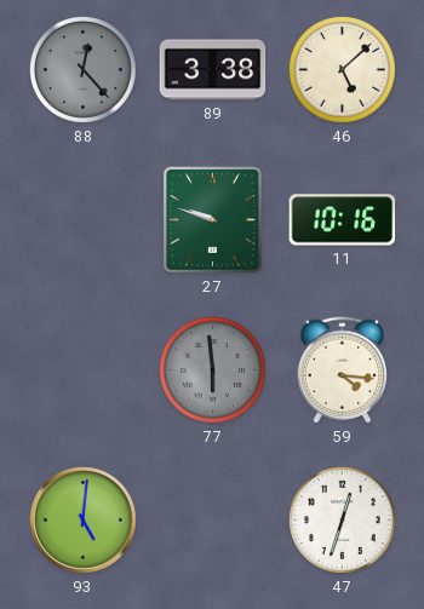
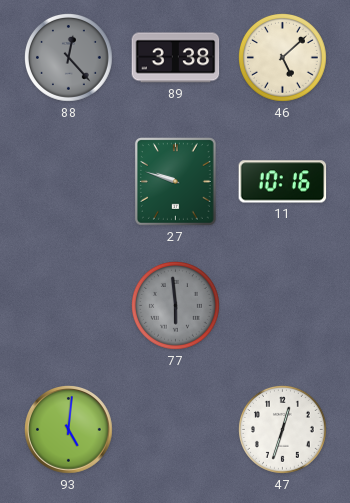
59: 4:16 -> none (342, 370)
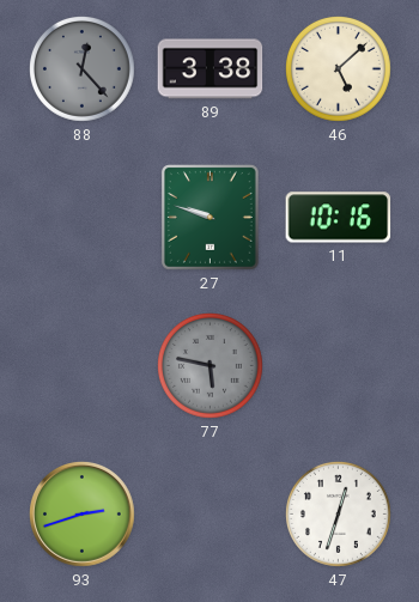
77: 5:59 -> 5:47 (211, 366)
93: 5:01 -> 2:42 (83, 515)
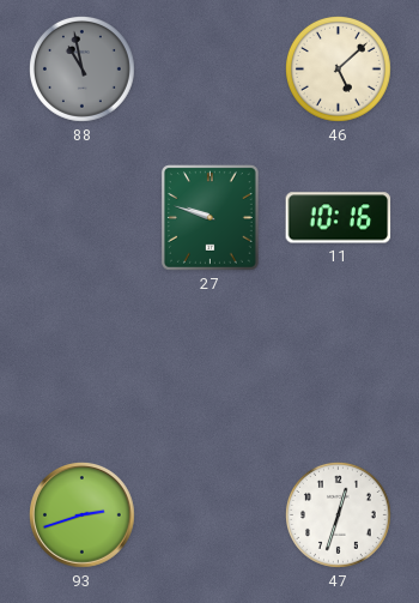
88: 12:23 -> 10:58 (83, 70)
89: 3:38 -> none (211, 69)
77: 5:47 -> none (211, 366)
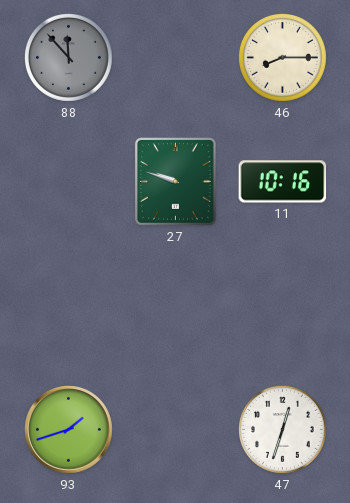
88: 10:58 -> 11:53 (69, 58)
46: 5:08 -> 8:15 (283, 58)
93: 2:42 -> 1:42 (69, 430)
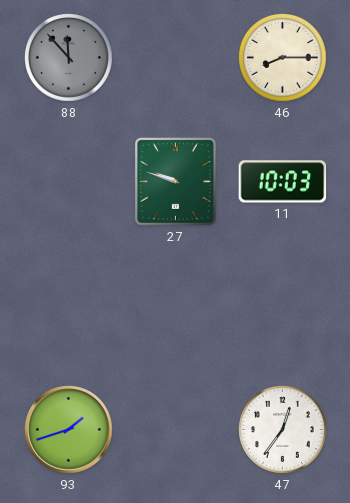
11: 10:16 -> 10:03 (283, 182)
47: 12:33 -> 12:36 (283, 430)
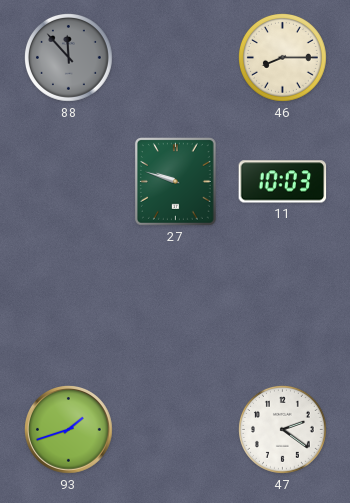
47: 12:36 -> 2:21 (283, 430)
